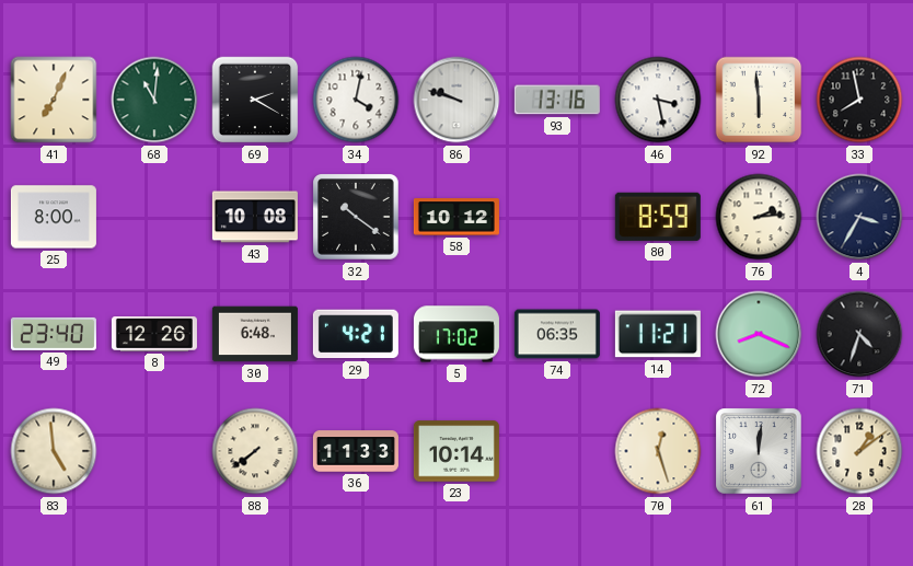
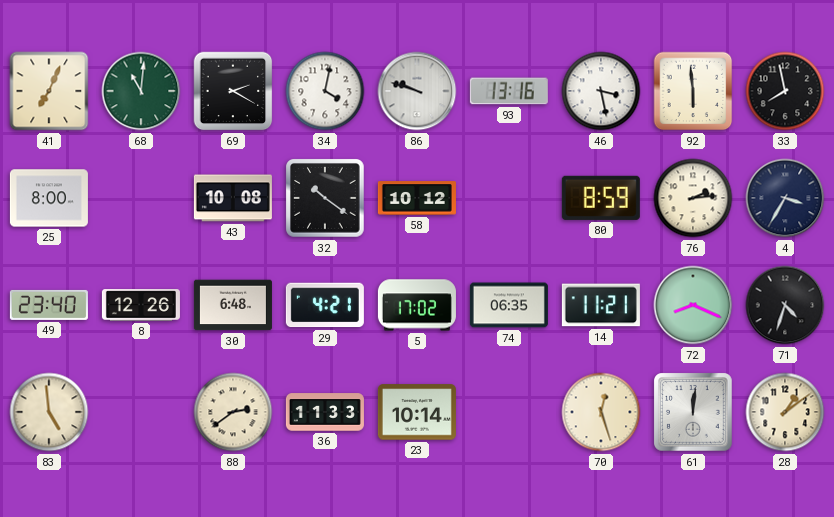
88: 7:39 -> 2:39 (233, 412)
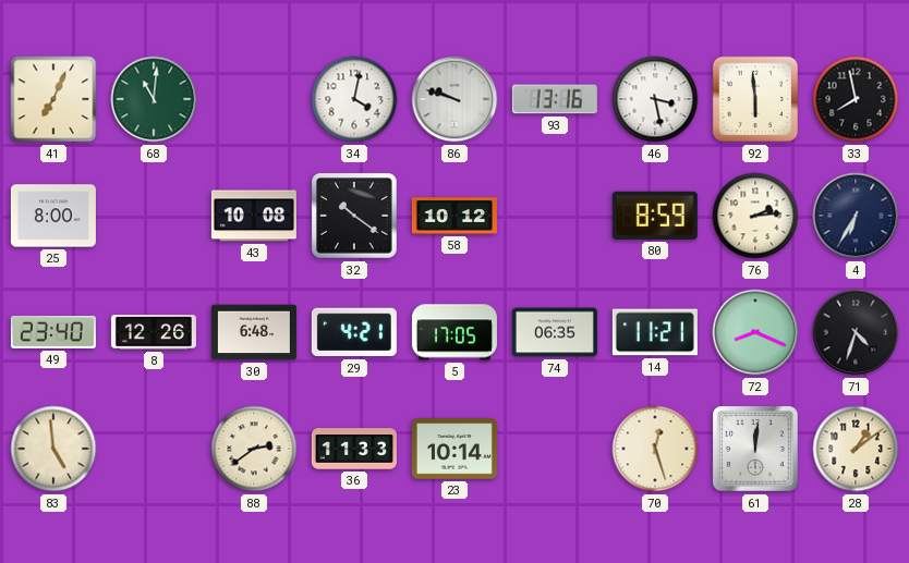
69: 2:20 -> none (233, 91)
4: 3:35 -> 6:35 (856, 216)
5: 17:02 -> 17:05 (455, 332)
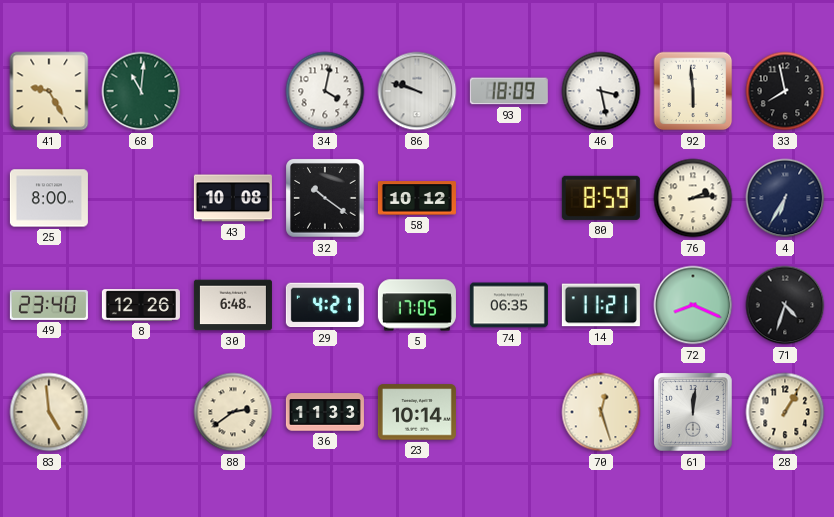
41: 7:04 -> 9:25 (49, 91)
93: 13:16 -> 18:09 (509, 91)
28: 1:09 -> 1:05 (785, 412)
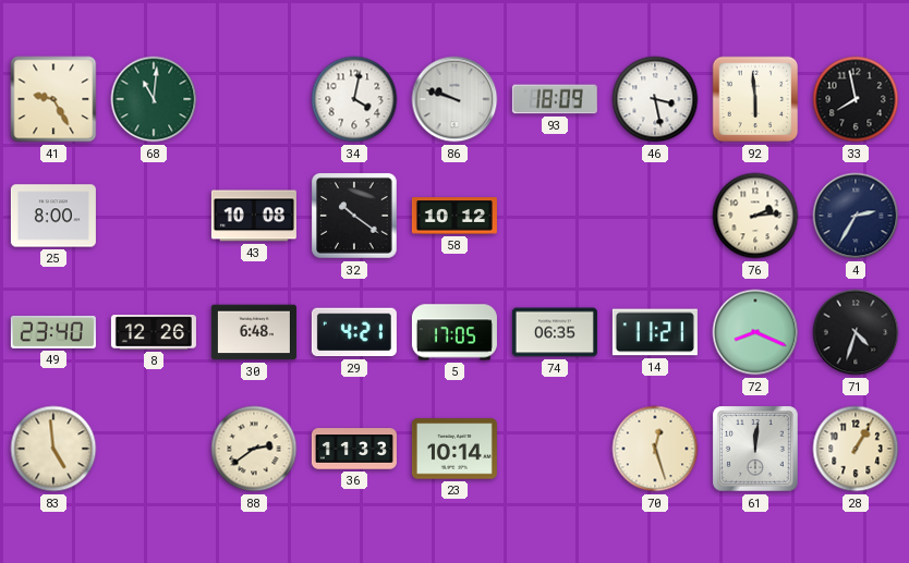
80: 8:59 -> none (601, 198)
4: 6:35 -> 2:35 (856, 216)
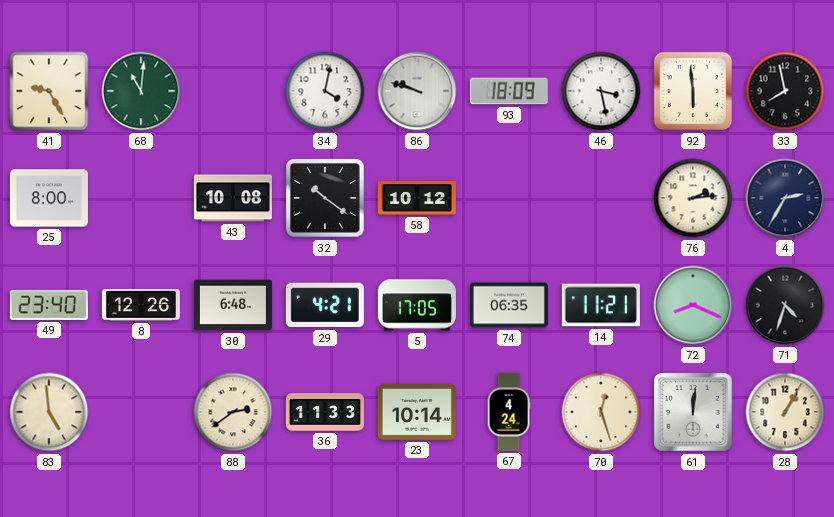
67: none -> 4:24 (509, 412)
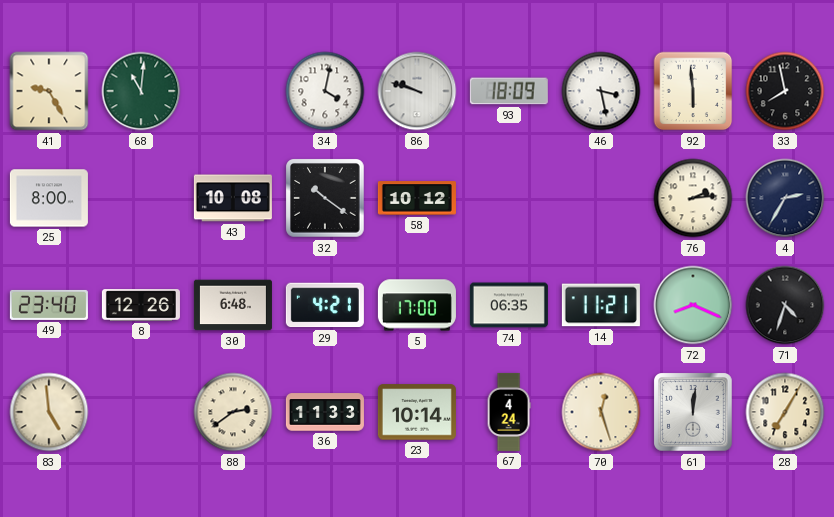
5: 17:05 -> 17:00 (417, 305)
28: 1:05 -> 7:05 (785, 412)
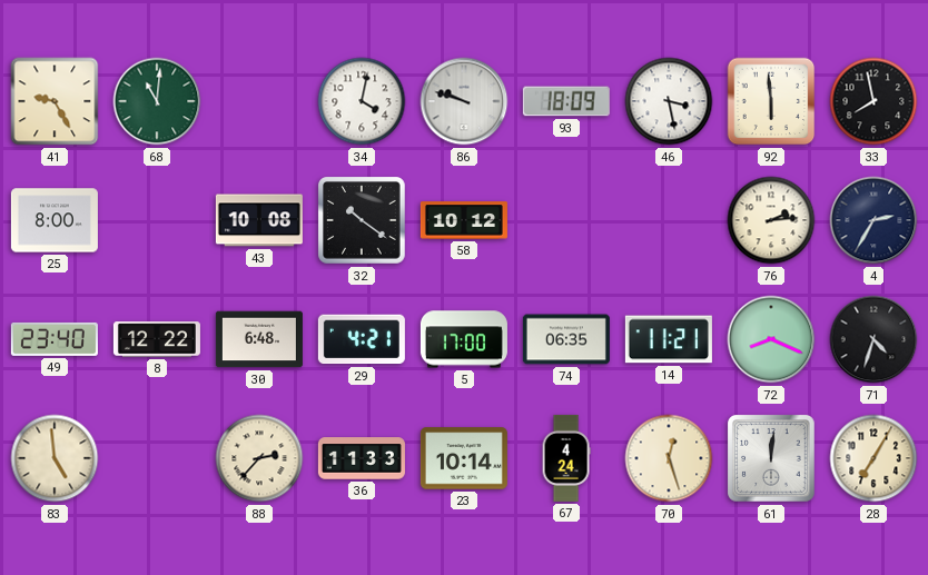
8: 12:26 -> 12:22 (157, 339)
88: 2:39 -> 2:37 (259, 458)
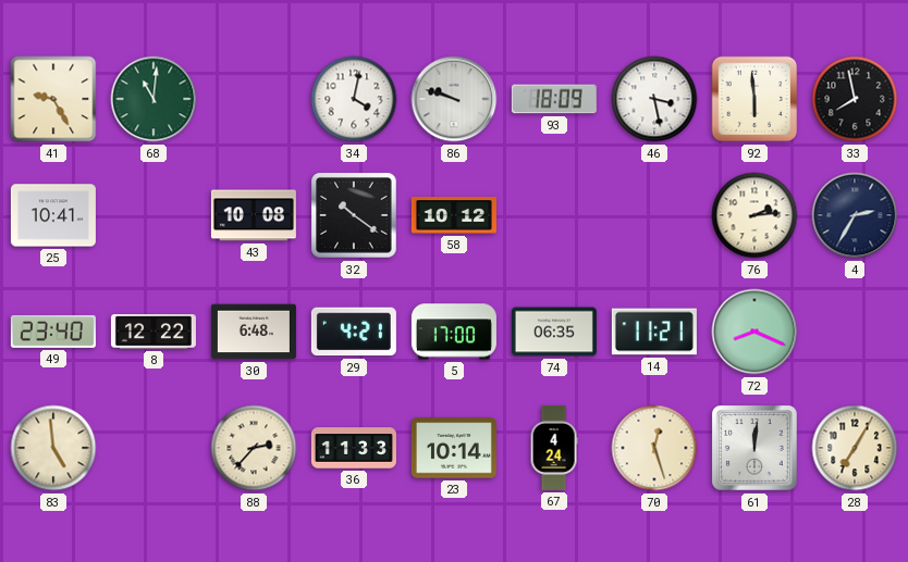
25: 8:00 -> 10:41 (53, 215)
71: 4:33 -> none (873, 339)
